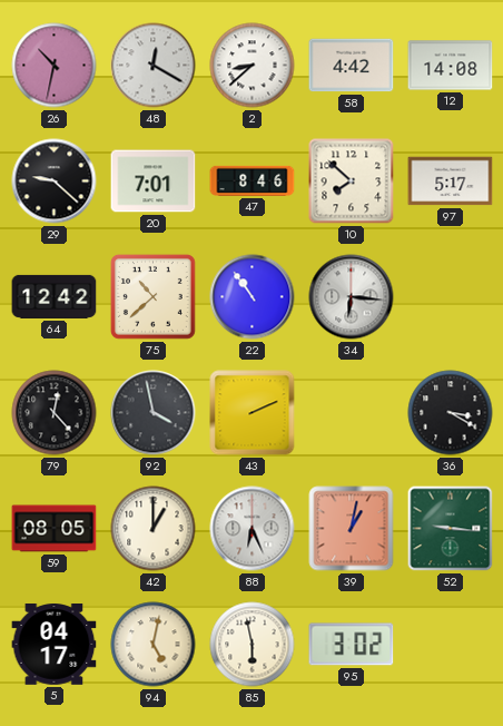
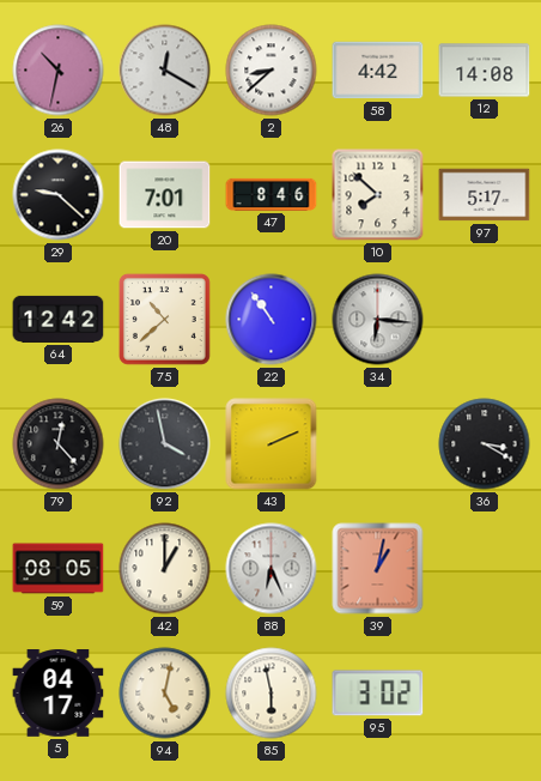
52: 9:16 -> none (451, 529)
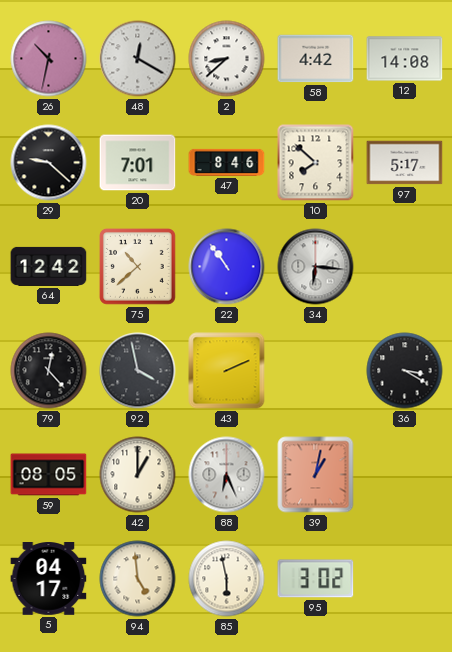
94: 5:02 -> 4:59 (138, 579)
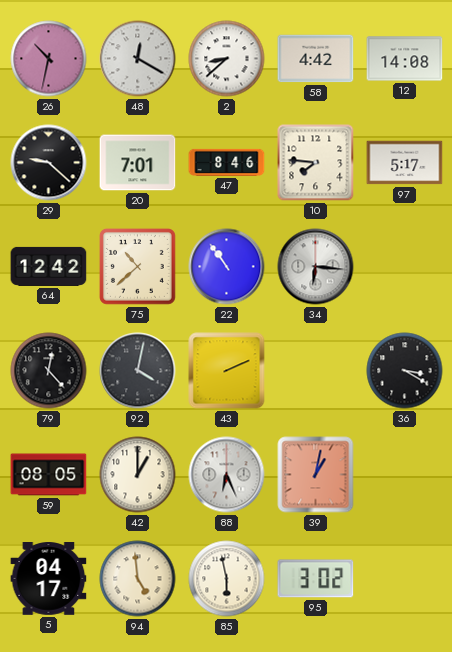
10: 7:52 -> 7:46 (316, 163)
92: 3:58 -> 4:02 (138, 371)
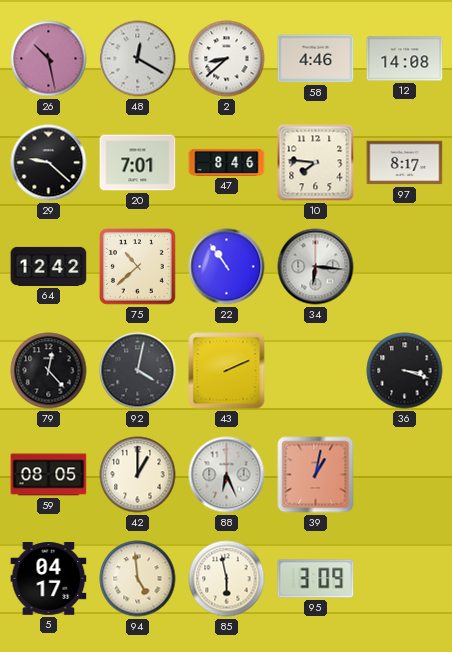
26: 10:32 -> 10:28 (49, 59)
58: 4:42 -> 4:46 (316, 59)
97: 5:17 -> 8:17 (405, 163)
36: 3:20 -> 3:18 (405, 371)
95: 3:02 -> 3:09 (316, 579)
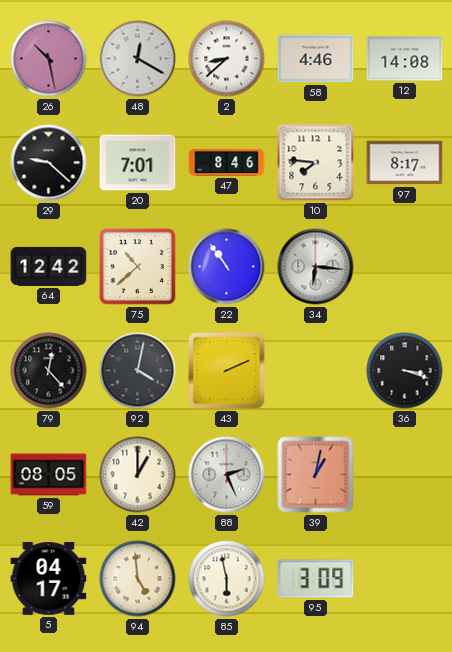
88: 6:26 -> 2:26 (227, 475)
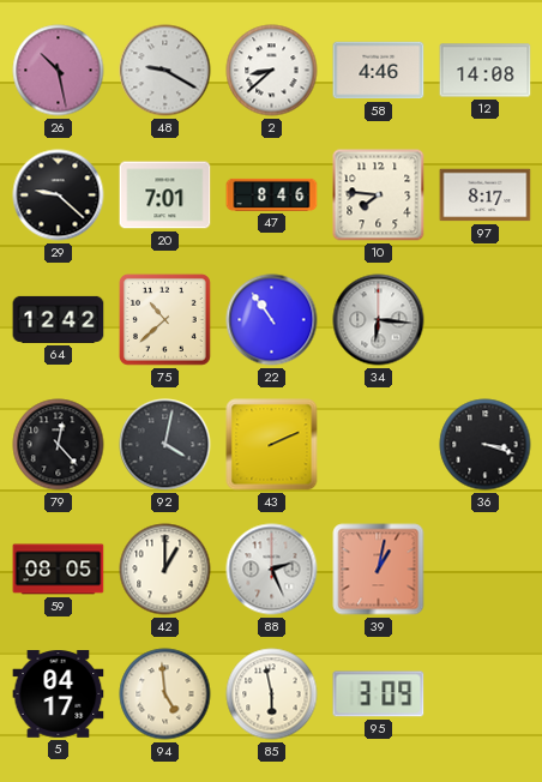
48: 12:20 -> 9:20 (165, 71)
